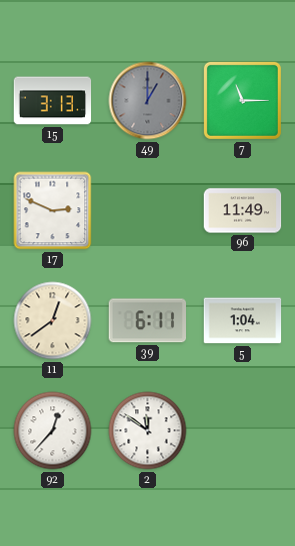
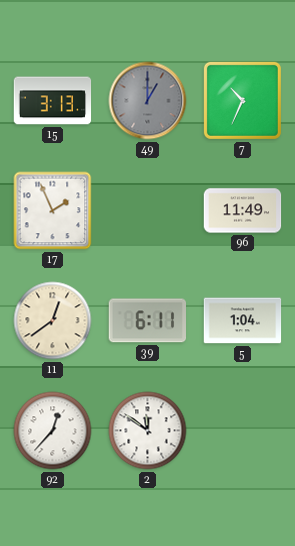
7: 11:15 -> 10:34 (242, 100)
17: 2:49 -> 1:56 (53, 211)
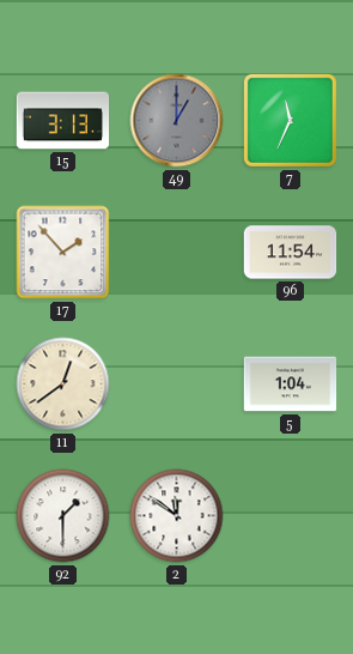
7: 10:34 -> 11:34 (290, 120)
17: 1:56 -> 1:53 (63, 253)
96: 11:49 -> 11:54 (291, 253)
39: 6:11 -> none (147, 321)
92: 12:37 -> 1:30 (63, 516)
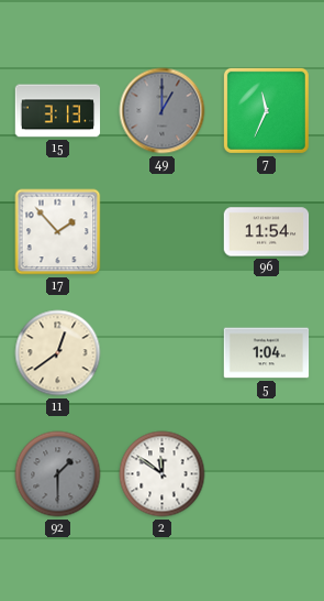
92 dial: white -> grey (58, 474)
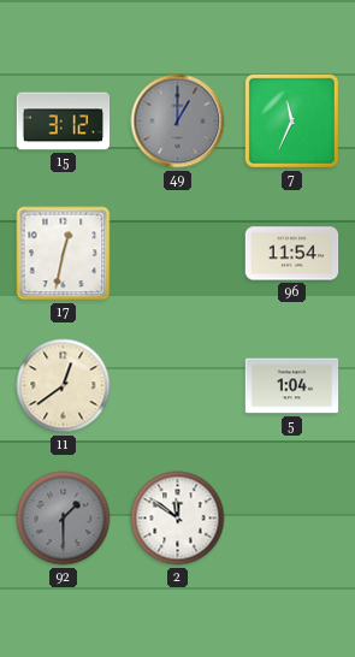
15: 3:13 -> 3:12 (64, 122)
17: 1:53 -> 12:32 (64, 254)
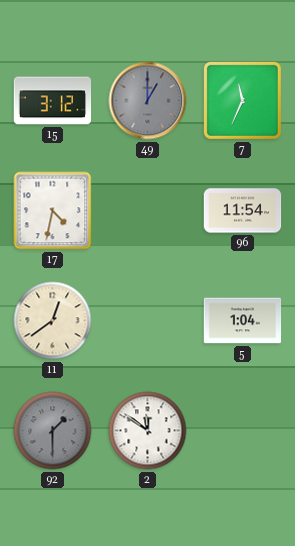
17: 12:32 -> 4:32 (53, 211)
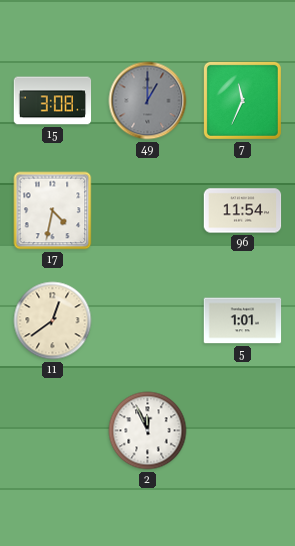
15: 3:12 -> 3:08 (53, 101)
5: 1:04 -> 1:01 (243, 321)
92: 1:30 -> none (53, 431)
2: 11:51 -> 11:56 (148, 431)
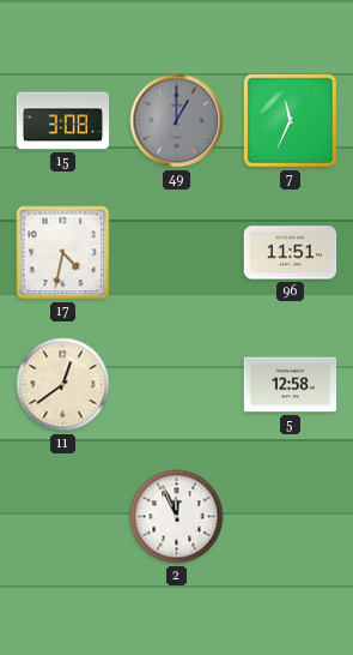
96: 11:54 -> 11:51 (291, 253)
5: 1:01 -> 12:58 (291, 385)
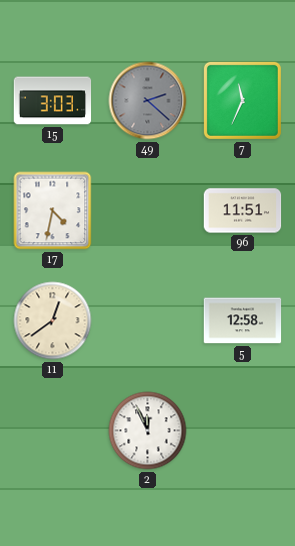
15: 3:08 -> 3:03 (53, 101)
49: 1:00 -> 2:22 (148, 101)
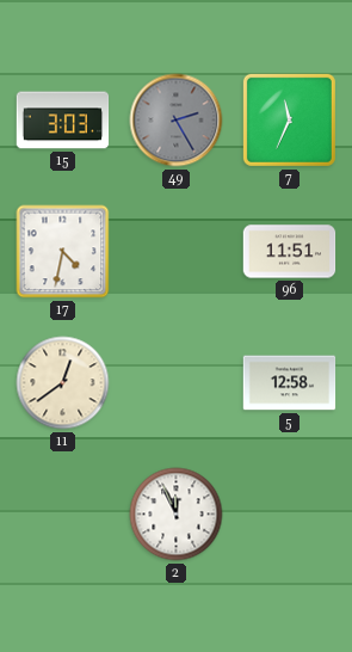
49: 2:22 -> 2:25 (177, 121)
